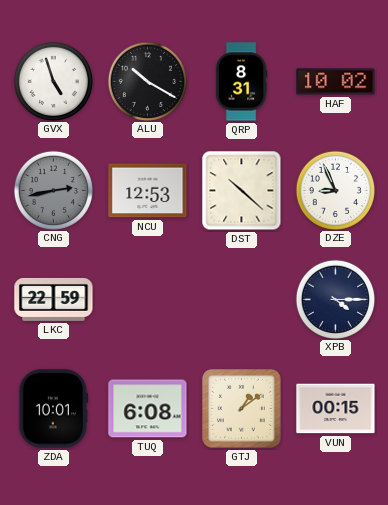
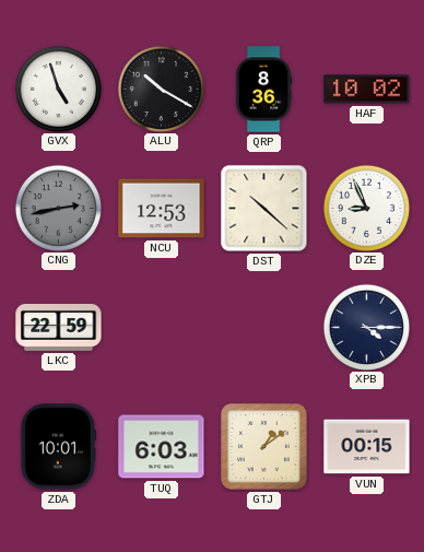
QRP: 8:31 -> 8:36 (263, 90)
TUQ: 6:08 -> 6:03 (162, 447)
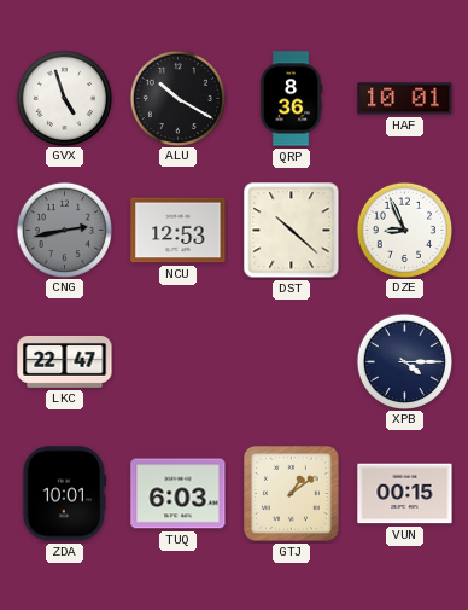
HAF: 10:02 -> 10:01 (405, 99)
LKC: 22:59 -> 22:47 (65, 361)
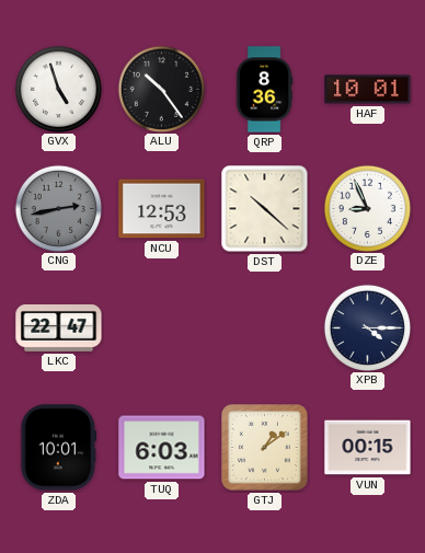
ALU: 10:20 -> 10:24 (161, 89)
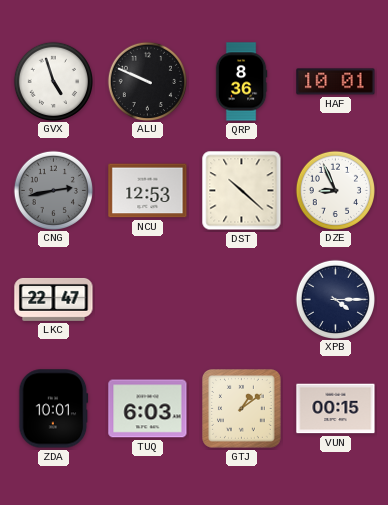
ALU: 10:24 -> 9:49 (147, 81)
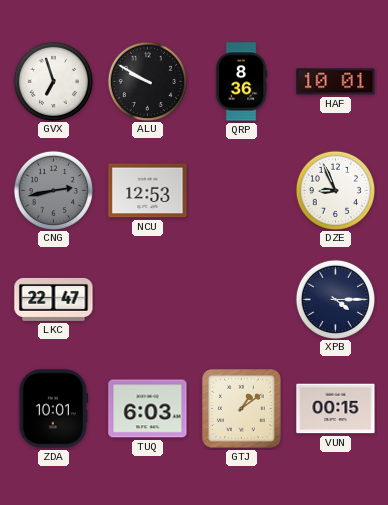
GVX: 4:57 -> 6:57 (53, 81)
ALU: 9:49 -> 9:50 (147, 81)
DST: 10:22 -> none (242, 191)
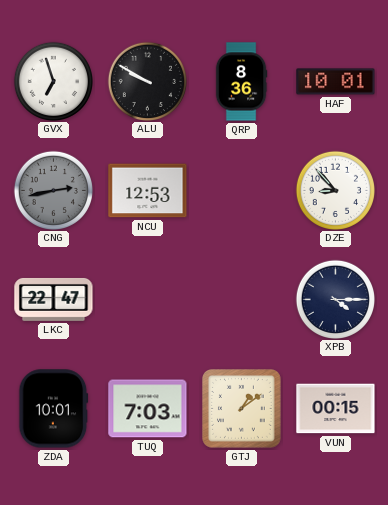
DZE: 8:56 -> 8:53 (335, 190)
TUQ: 6:03 -> 7:03 (148, 409)
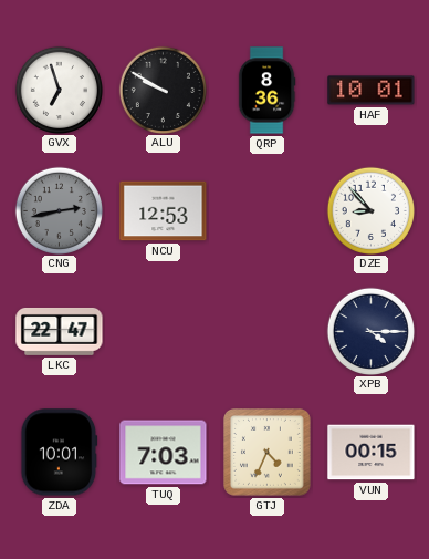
GTJ: 1:09 -> 4:34 (268, 453)
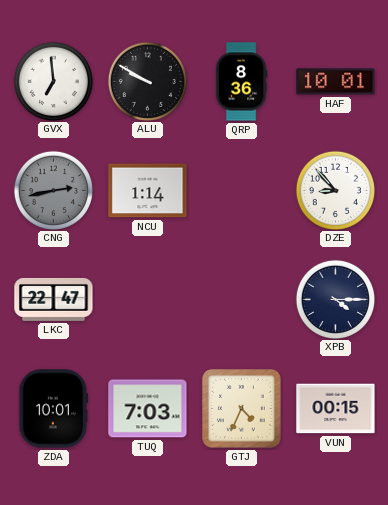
GVX: 6:57 -> 6:59 (53, 81)
NCU: 12:53 -> 1:14 (148, 191)
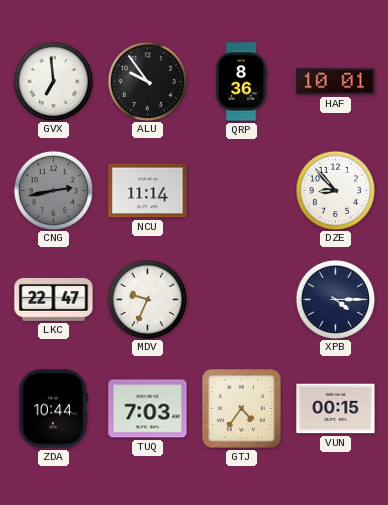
ALU: 9:50 -> 9:54 (147, 81)
NCU: 1:14 -> 11:14 (148, 191)
MDV: none -> 9:34 (147, 299)
ZDA: 10:01 -> 10:44 (54, 409)
GTJ: 4:34 -> 4:36 (242, 409)
